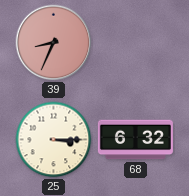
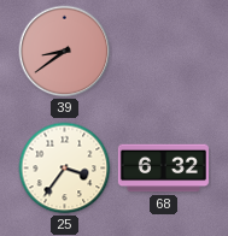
39: 8:34 -> 8:39 (65, 52)
25: 3:15 -> 3:36 (65, 169)
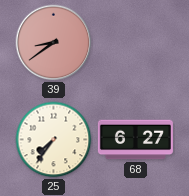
25: 3:36 -> 7:36 (54, 140)
68: 6:32 -> 6:27 (135, 140)
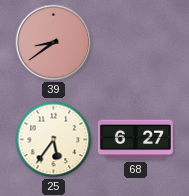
25: 7:36 -> 5:36 (54, 140)
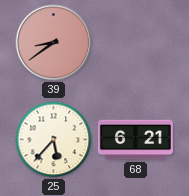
25: 5:36 -> 5:37 (54, 140)
68: 6:27 -> 6:21 (135, 140)
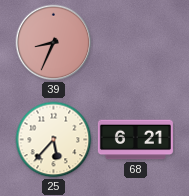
39: 8:39 -> 8:34 (54, 43)
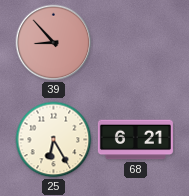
39: 8:34 -> 8:53 (54, 43)
25: 5:37 -> 6:25 (54, 140)
